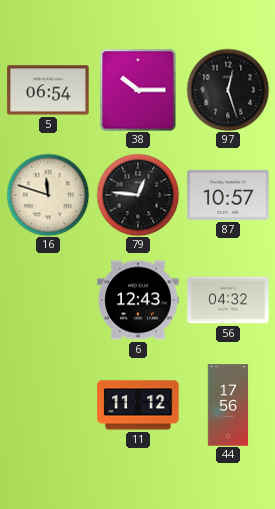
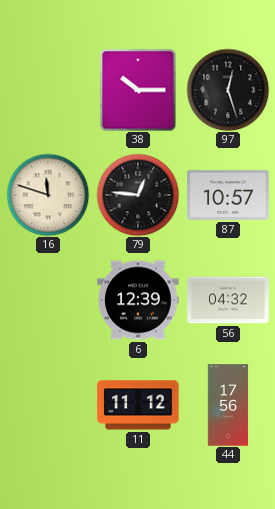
5: 06:54 -> none (48, 90)
6: 12:43 -> 12:39 (138, 300)
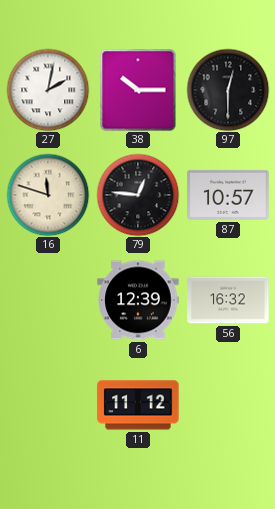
27: none -> 2:02 (48, 90)
97: 12:27 -> 12:30 (228, 90)
56: 04:32 -> 16:32 (228, 300)
44: 17:56 -> none (228, 405)
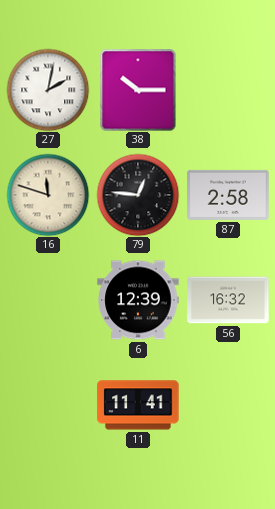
97: 12:30 -> none (228, 90)
87: 10:57 -> 2:58 (228, 195)
11: 11:12 -> 11:41 (138, 405)
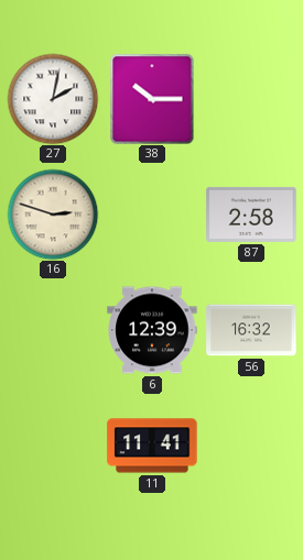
16: 11:48 -> 2:48 (53, 215)
79: 12:46 -> none (138, 195)
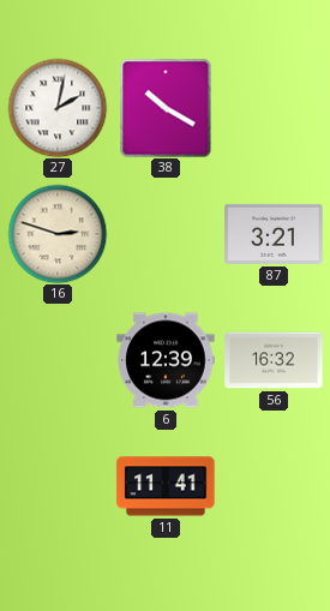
38: 10:15 -> 10:20 (166, 108)
87: 2:58 -> 3:21 (274, 234)
